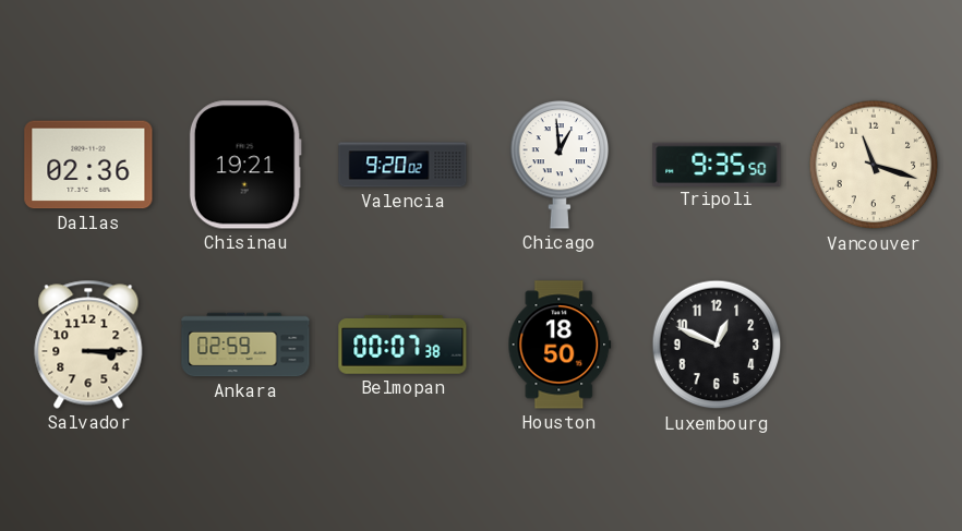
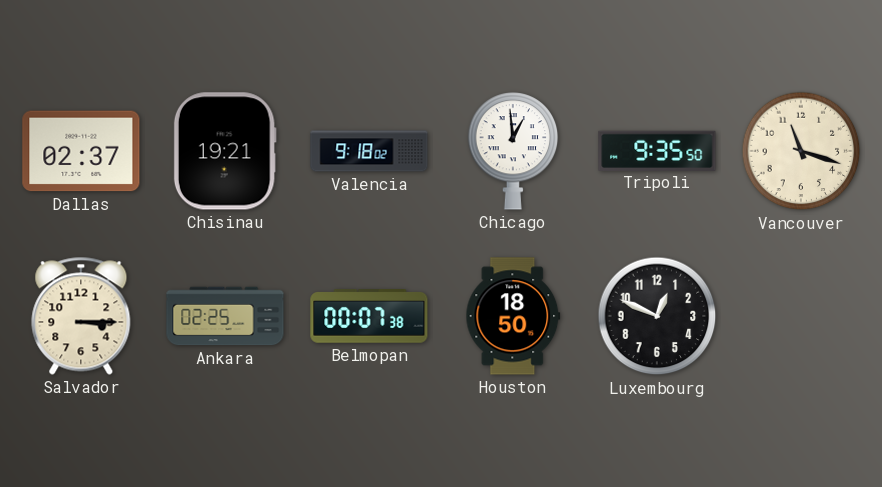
Dallas: 02:36 -> 02:37 (81, 151)
Valencia: 9:20 -> 9:18 (369, 151)
Ankara: 02:59 -> 02:25 (225, 316)
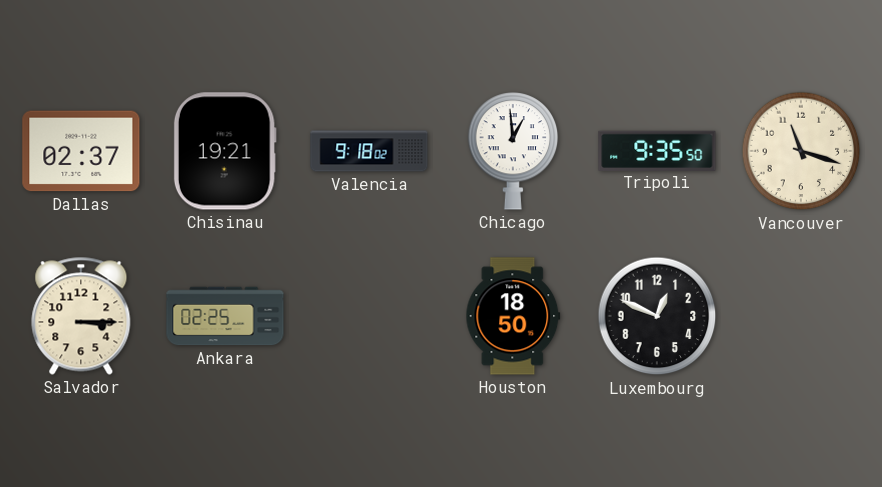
Belmopan: 00:07 -> none (369, 317)
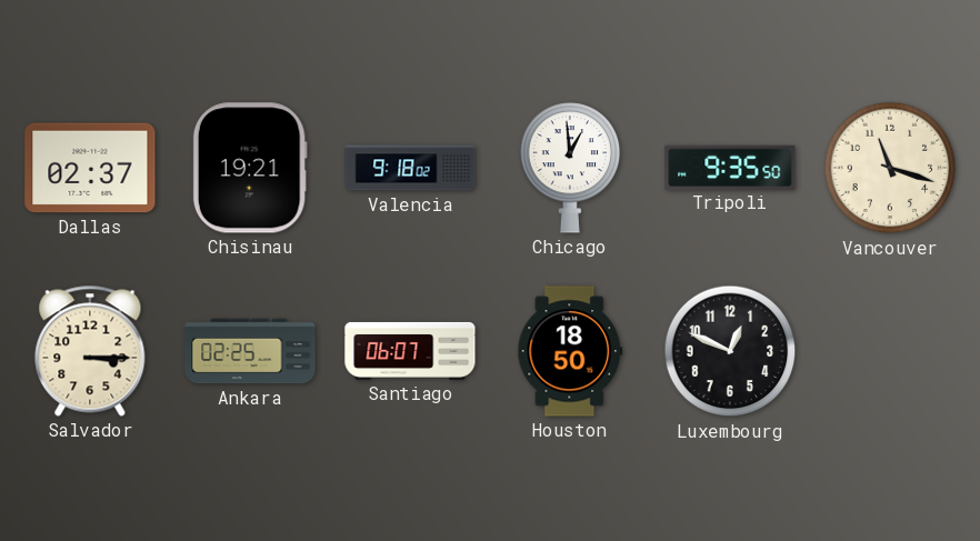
Santiago: none -> 06:07 (410, 351)
